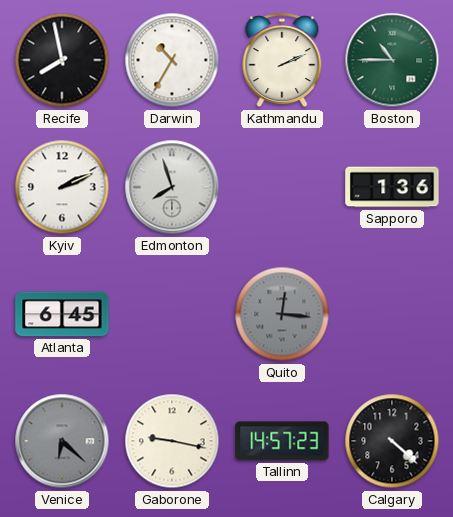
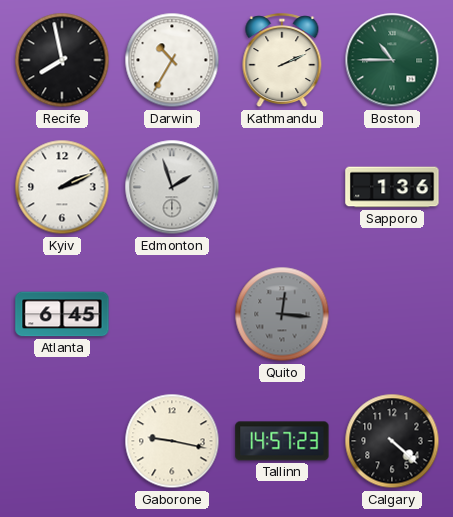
Edmonton: 7:57 -> 1:57 (172, 187)
Venice: 6:22 -> none (62, 441)
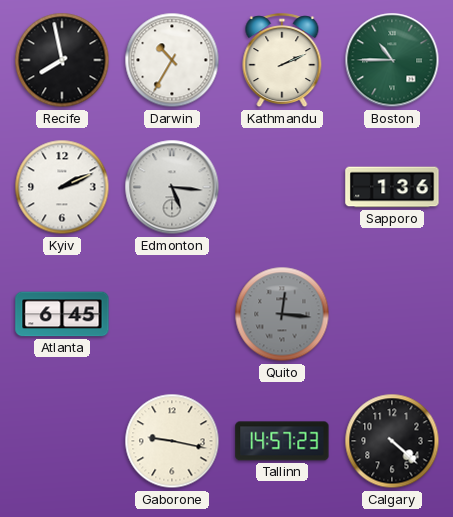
Edmonton: 1:57 -> 5:16 (172, 187)
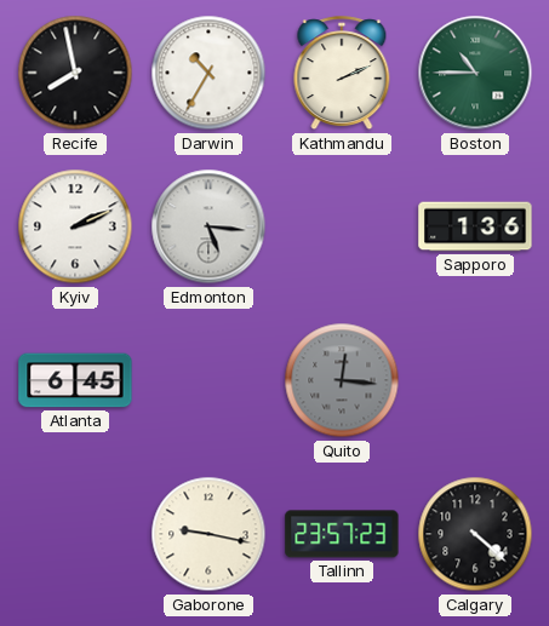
Tallinn: 14:57 -> 23:57 (342, 534)
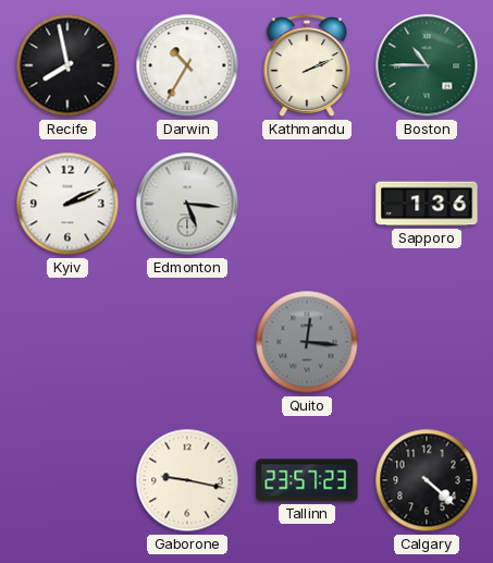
Atlanta: 6:45 -> none (75, 380)
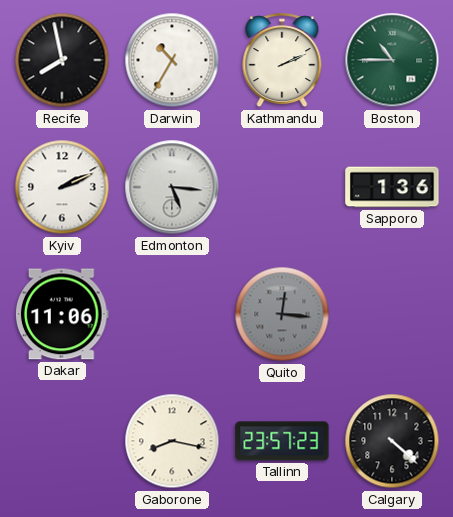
Dakar: none -> 11:06 (62, 314)
Gaborone: 9:17 -> 8:17 (172, 441)
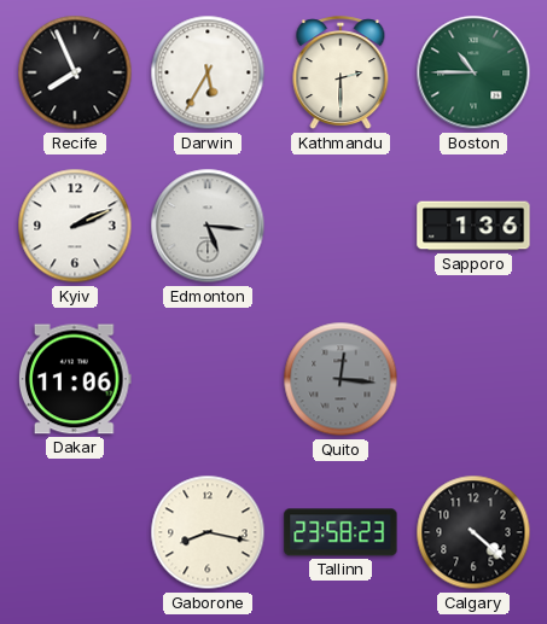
Recife: 7:58 -> 7:56 (75, 72)
Darwin: 10:35 -> 5:35 (208, 72)
Kathmandu: 2:11 -> 2:30 (341, 74)
Tallinn: 23:57 -> 23:58 (341, 532)
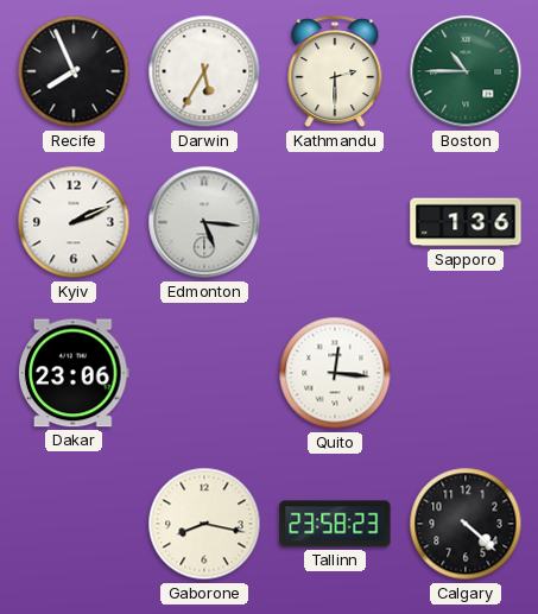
Dakar: 11:06 -> 23:06 (74, 373)
Quito dial: grey -> white (335, 373)
